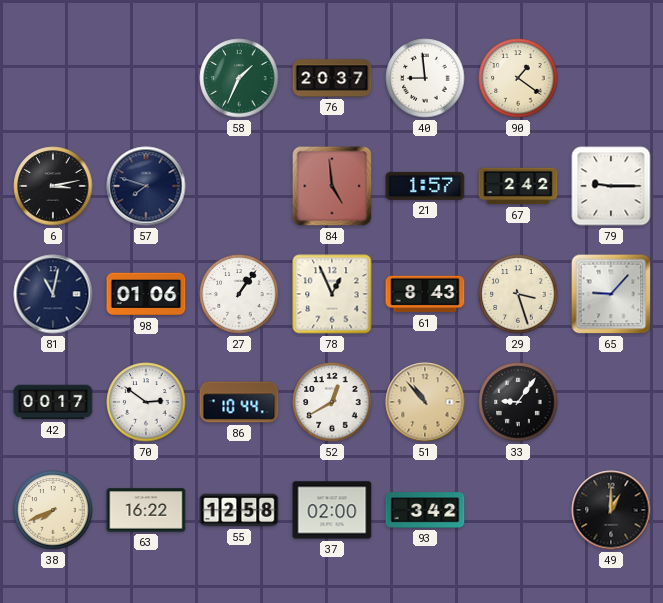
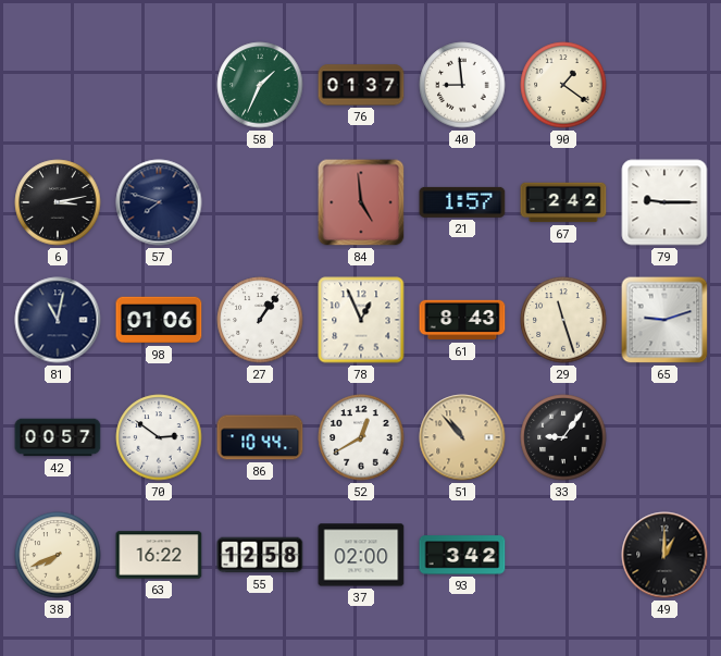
76: 20:37 -> 01:37 (361, 85)
29: 3:27 -> 11:27 (563, 320)
65: 9:07 -> 9:12 (664, 320)
42: 00:17 -> 00:57 (58, 437)
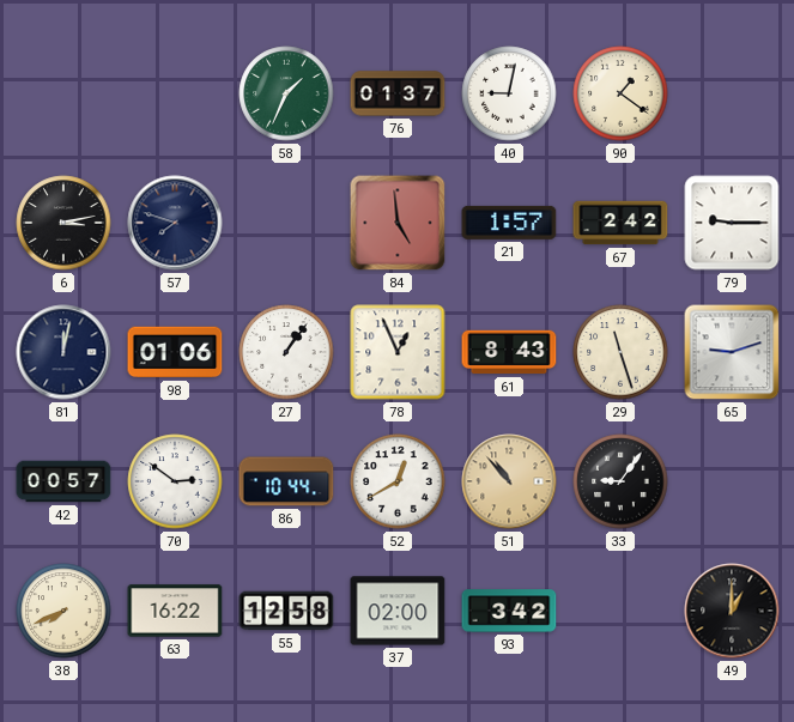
40: 8:59 -> 9:02 (509, 93)
81: 11:02 -> 12:02 (63, 352)
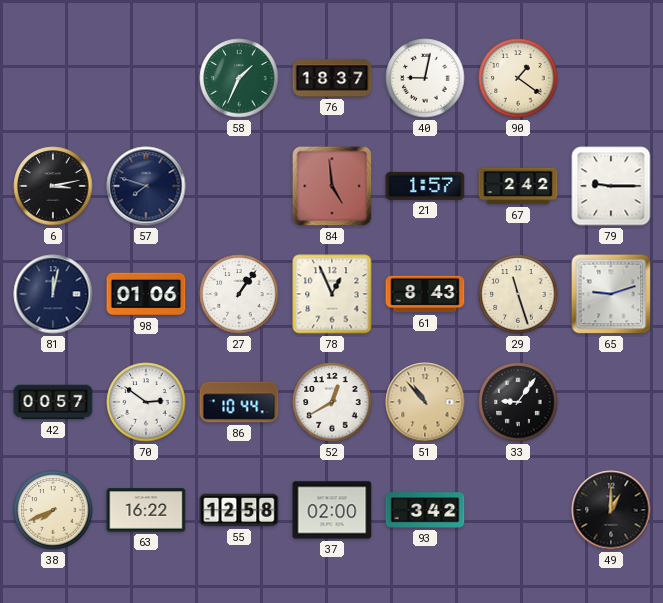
76: 01:37 -> 18:37 (332, 78)
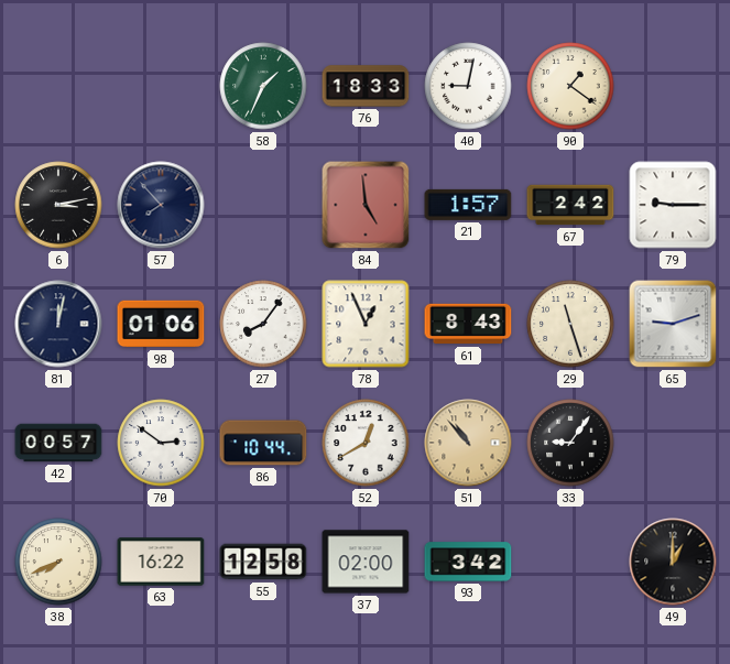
76: 18:37 -> 18:33 (366, 86)
57: 7:48 -> 7:53 (161, 205)
27: 1:06 -> 8:06 (263, 324)
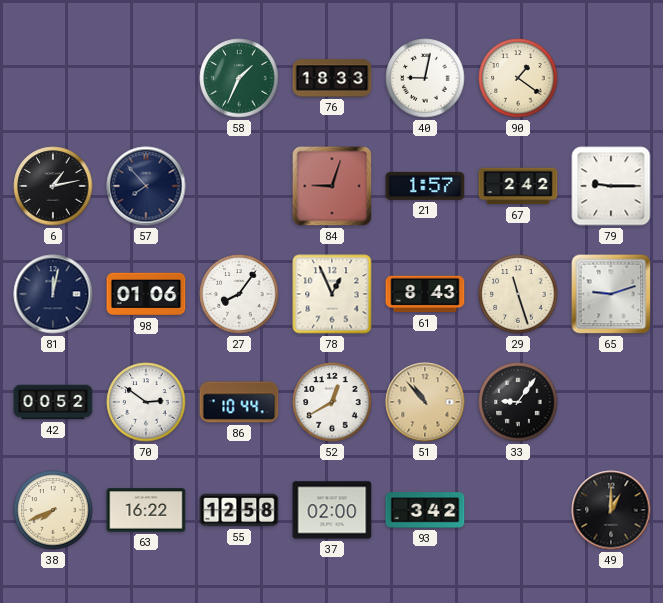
6: 3:13 -> 1:13 (53, 186)
84: 4:59 -> 9:03 (332, 186)
42: 00:57 -> 00:52 (53, 402)
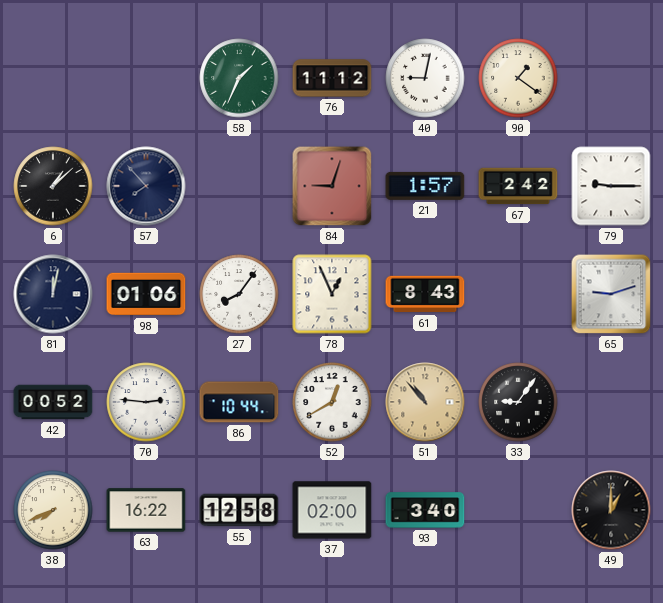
76: 18:33 -> 11:12 (332, 78)
6: 1:13 -> 1:08 (53, 186)
29: 11:27 -> none (518, 294)
70: 2:51 -> 2:46 (146, 402)
93: 3:42 -> 3:40 (425, 510)
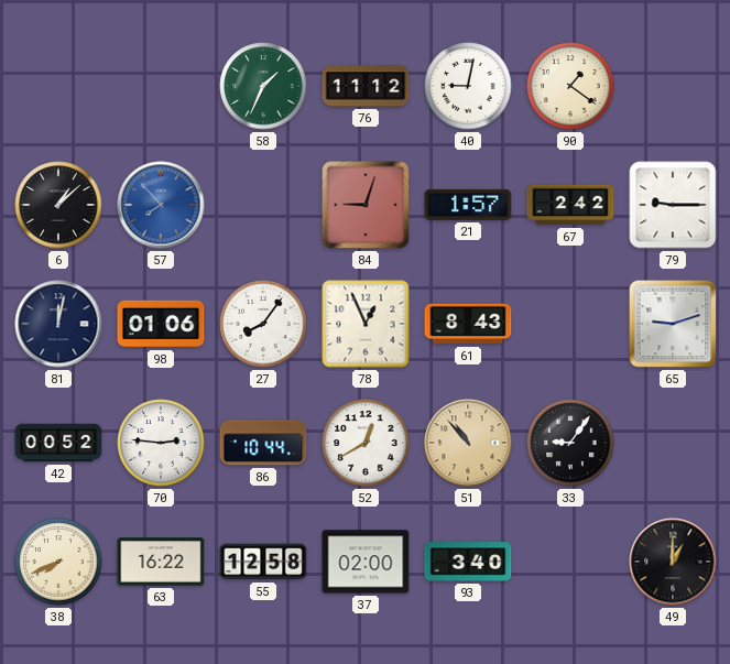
57 dial: navy -> blue (161, 205)
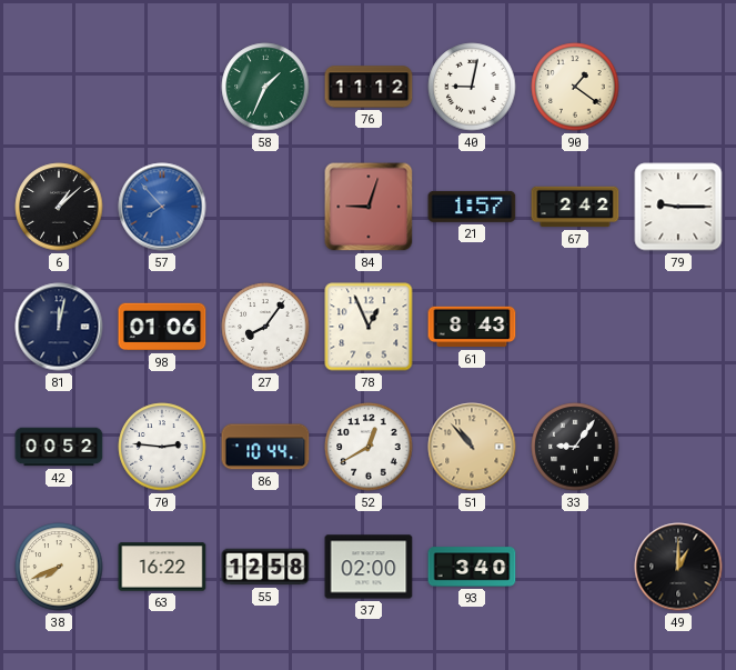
65: 9:12 -> none (673, 324)
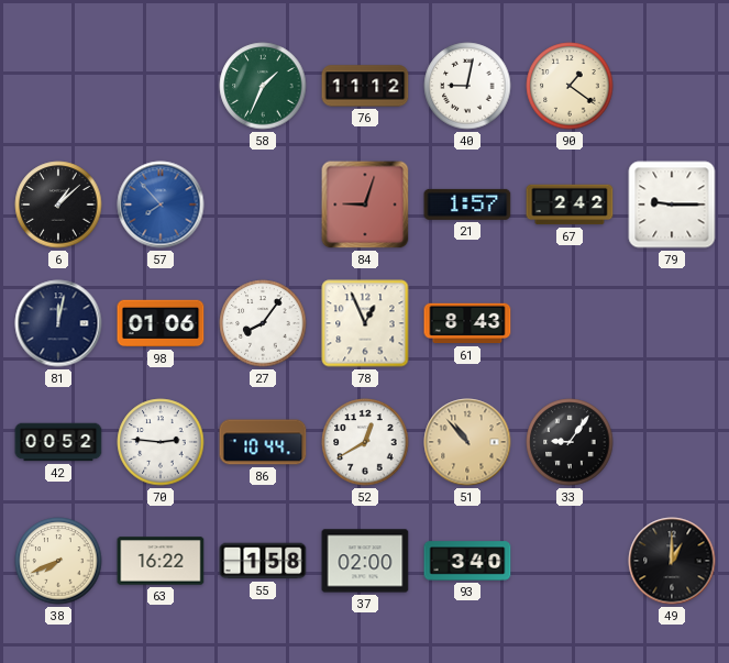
55: 12:58 -> 1:58 (263, 561)
